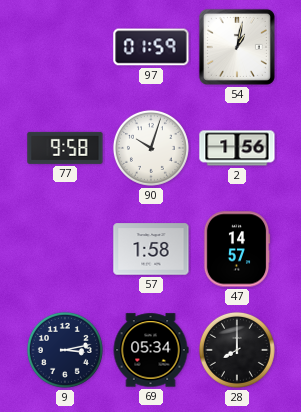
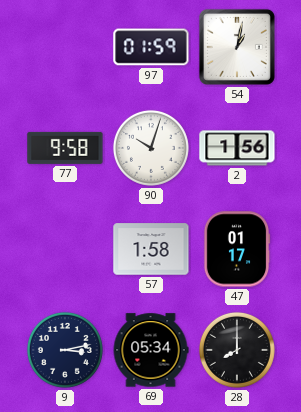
47: 14:57 -> 01:17 (237, 249)
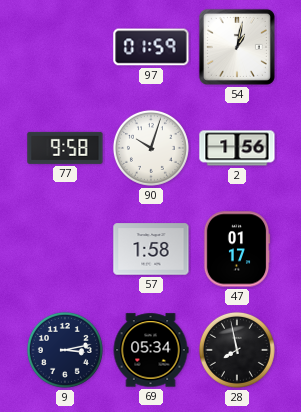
28: 8:00 -> 7:58 (237, 350)
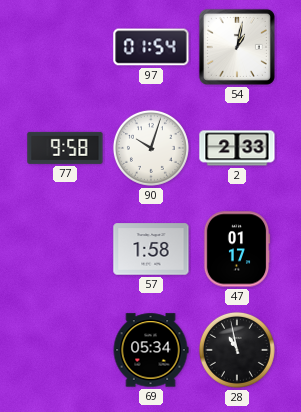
97: 01:59 -> 01:54 (151, 47)
2: 1:56 -> 2:33 (237, 148)
9: 3:13 -> none (65, 350)
28: 7:58 -> 10:58 (237, 350)
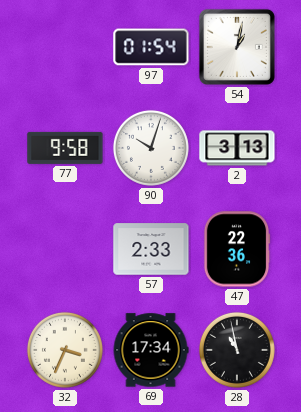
2: 2:33 -> 3:13 (237, 148)
57: 1:58 -> 2:33 (151, 249)
47: 01:17 -> 22:36 (237, 249)
32: none -> 3:34 (65, 350)
69: 05:34 -> 17:34 (151, 350)
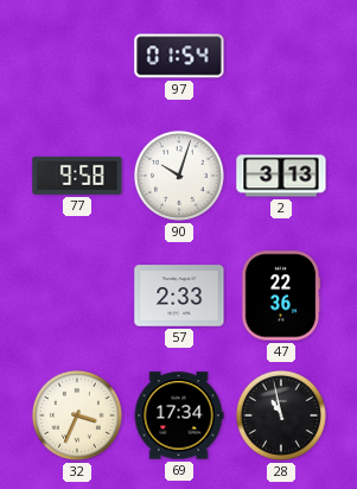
54: 1:02 -> none (237, 47)
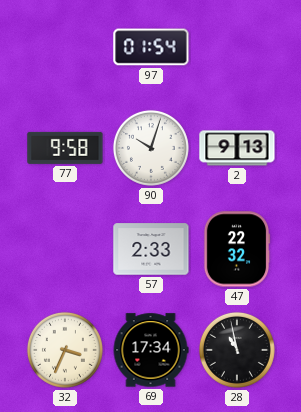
2: 3:13 -> 9:13 (237, 148)
47: 22:36 -> 22:32 (237, 249)
